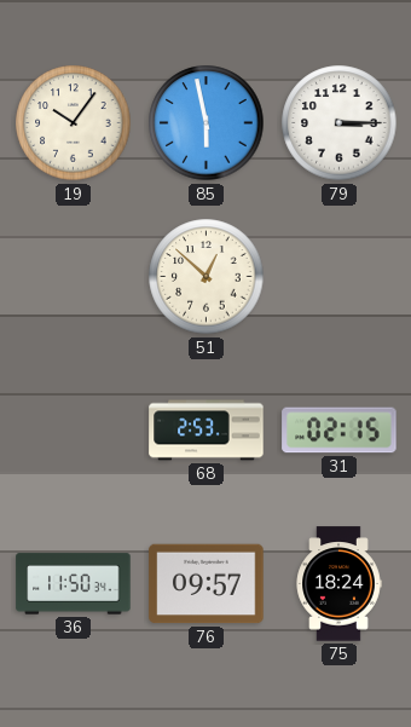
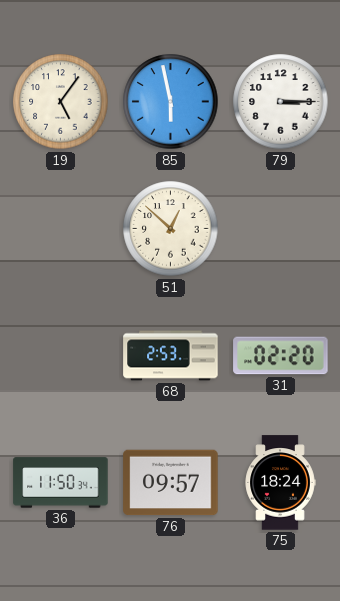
19: 10:06 -> 5:06 (61, 102)
31: 02:15 -> 02:20 (281, 356)
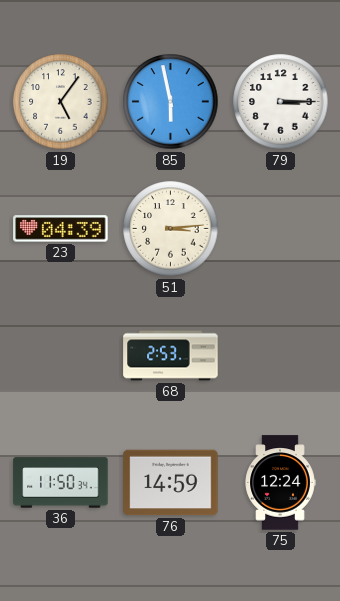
23: none -> 04:39 (61, 229)
51: 12:52 -> 3:14 (171, 229)
31: 02:20 -> none (281, 356)
76: 09:57 -> 14:59 (171, 483)
75: 18:24 -> 12:24 (280, 483)
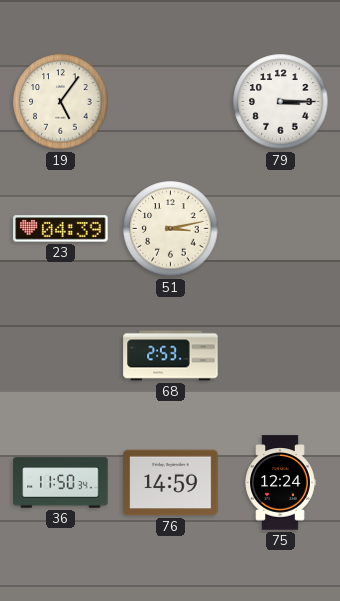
85: 5:58 -> none (171, 102)
51: 3:14 -> 3:13 (171, 229)
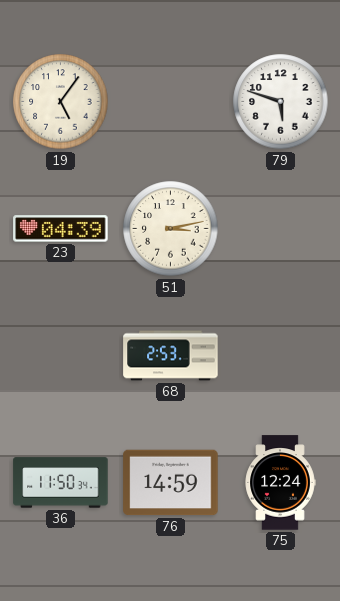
79: 3:15 -> 5:48 (281, 102)
